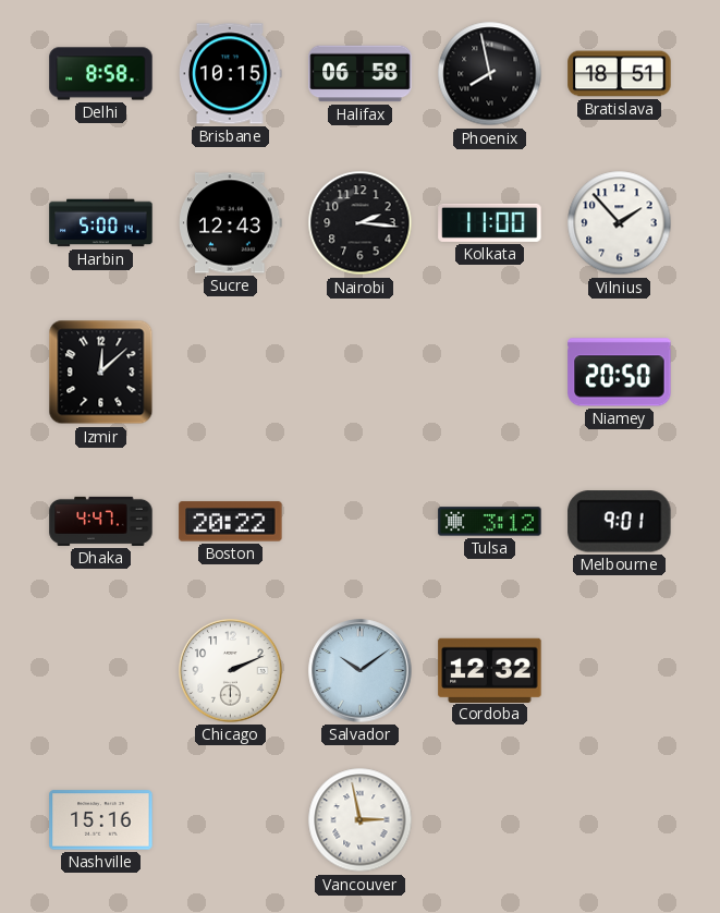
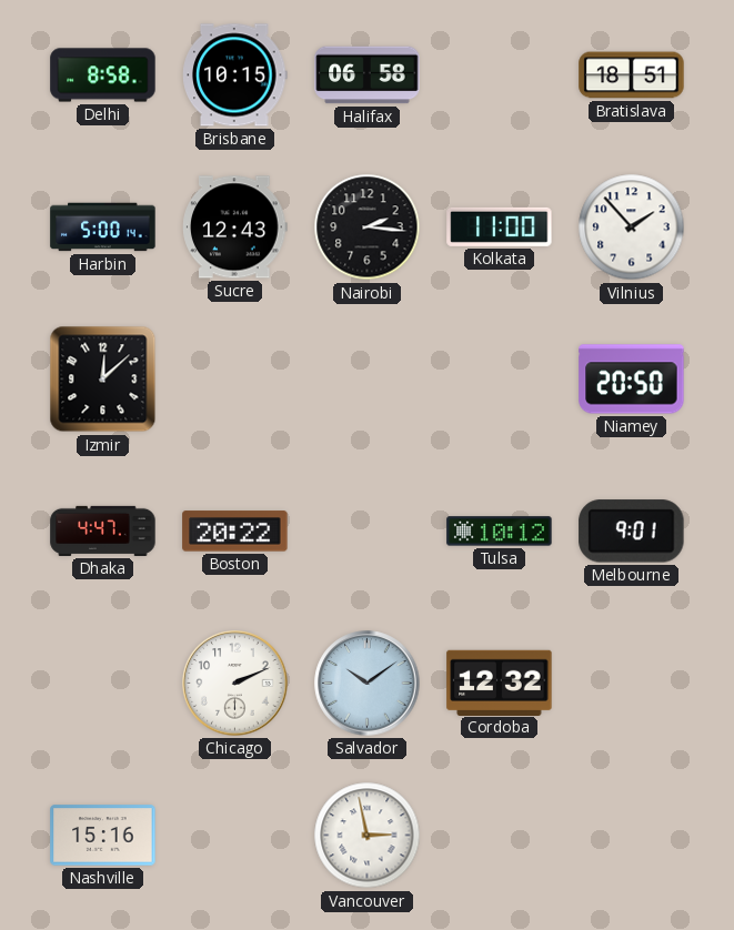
Phoenix: 7:58 -> none (490, 74)
Tulsa: 3:12 -> 10:12 (500, 532)
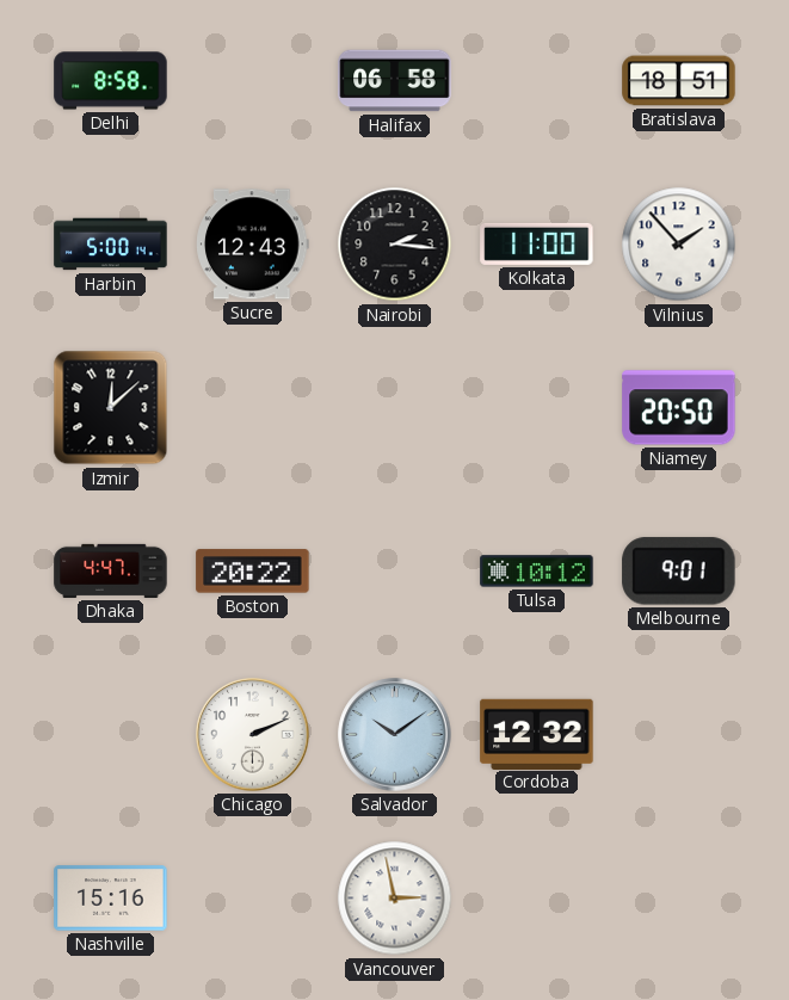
Brisbane: 10:15 -> none (235, 75)
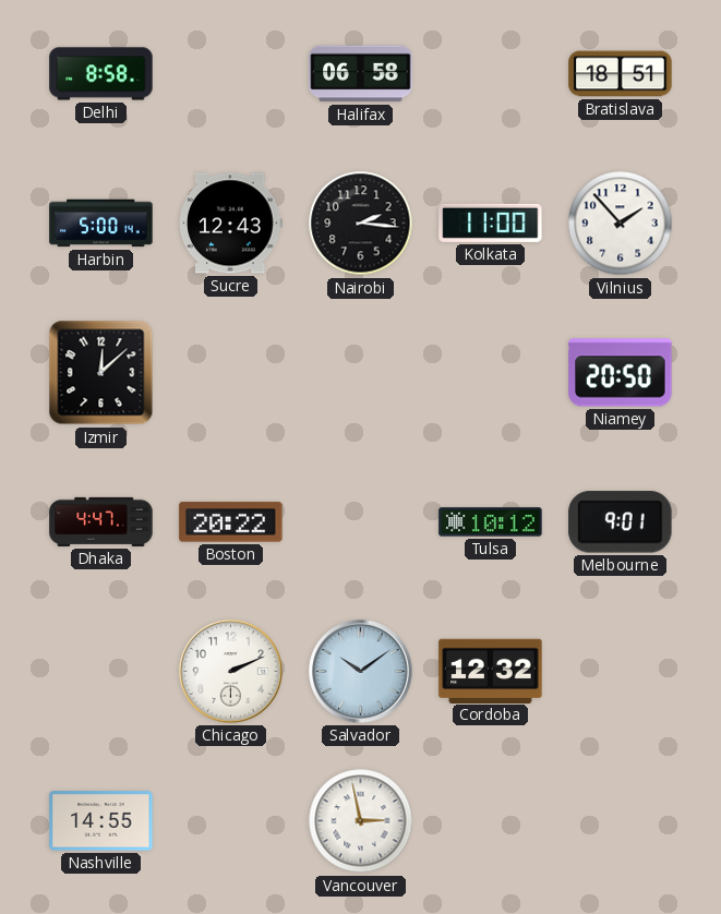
Nashville: 15:16 -> 14:55 (101, 821)
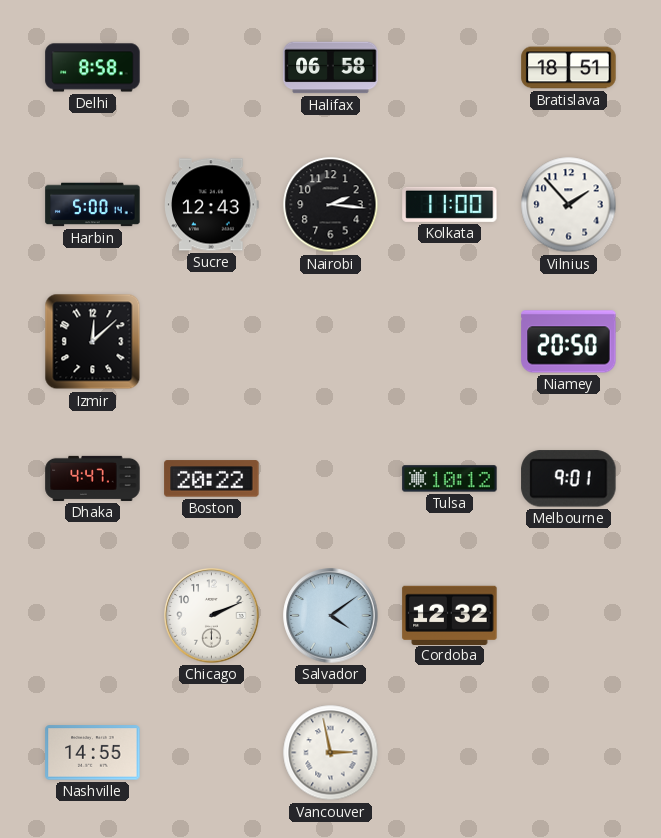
Salvador: 10:09 -> 4:09 (331, 616)
